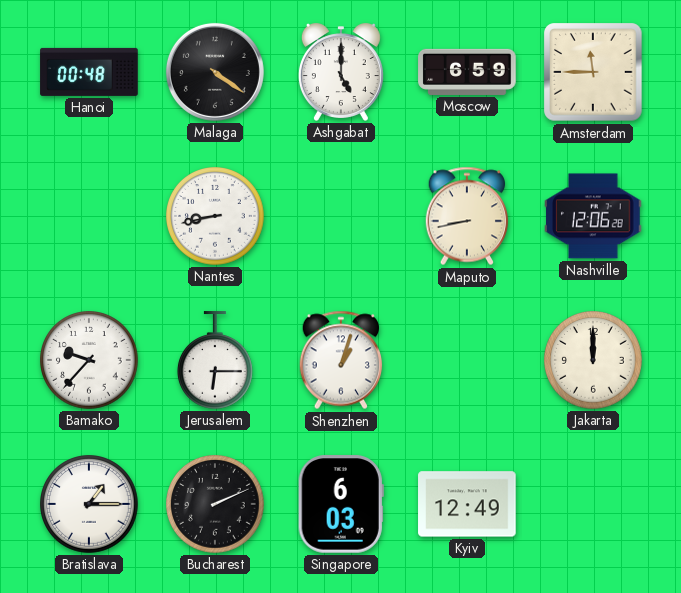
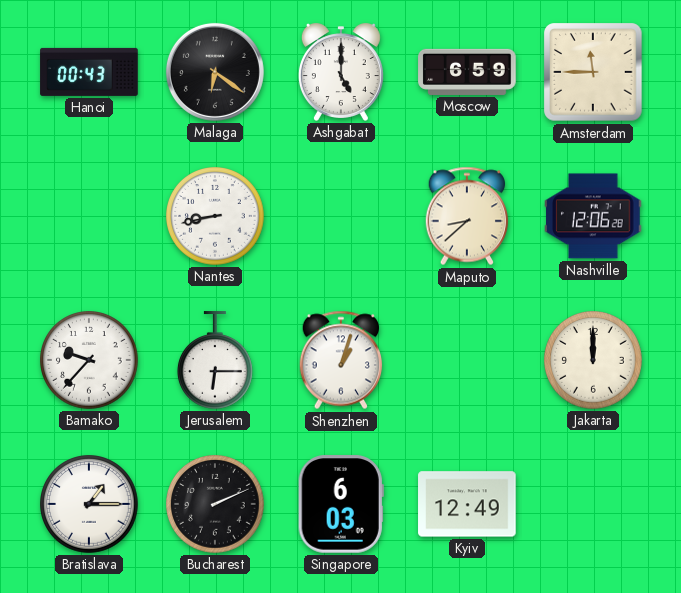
Hanoi: 00:48 -> 00:43 (89, 72)
Malaga: 4:21 -> 6:21 (215, 72)
Maputo: 8:43 -> 8:38 (467, 216)
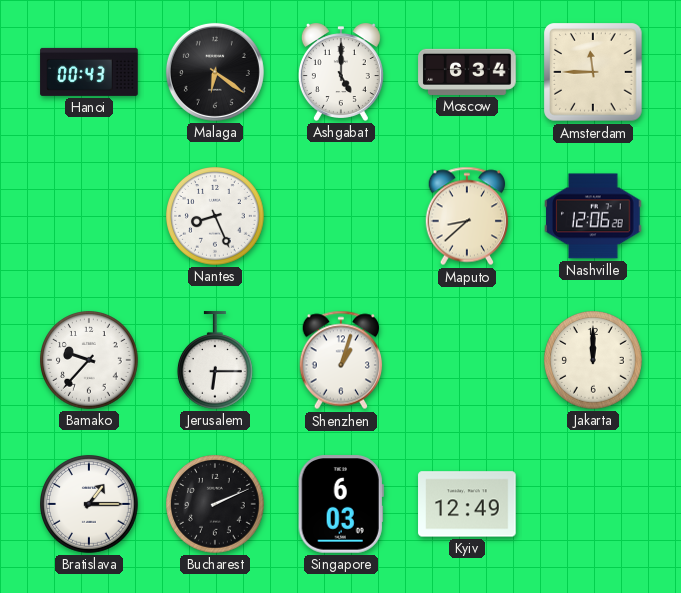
Moscow: 6:59 -> 6:34 (467, 72)
Nantes: 8:43 -> 8:26 (216, 217)
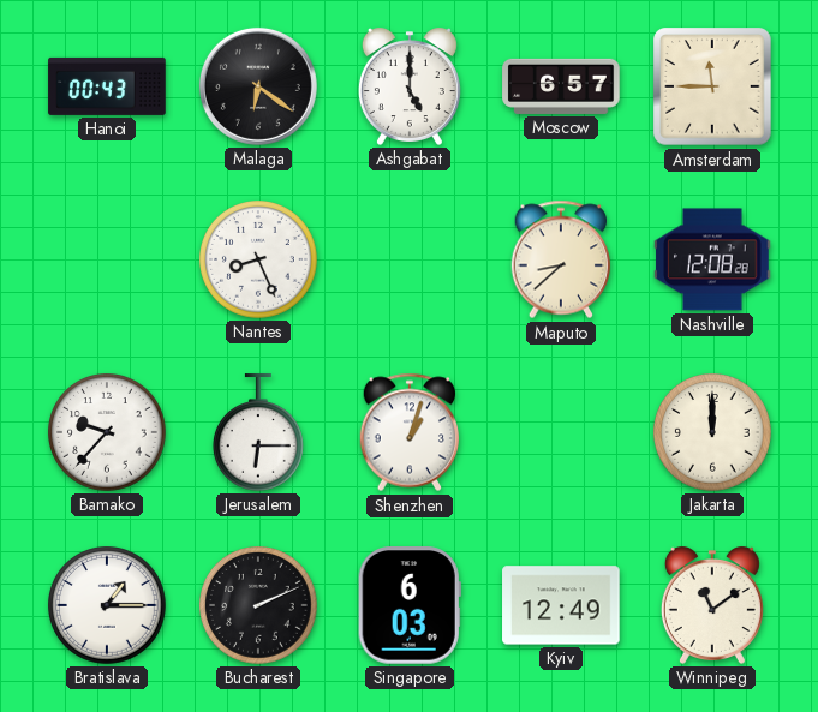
Moscow: 6:34 -> 6:57 (561, 86)
Nashville: 12:06 -> 12:08 (712, 259)
Winnipeg: none -> 11:09 (712, 605)
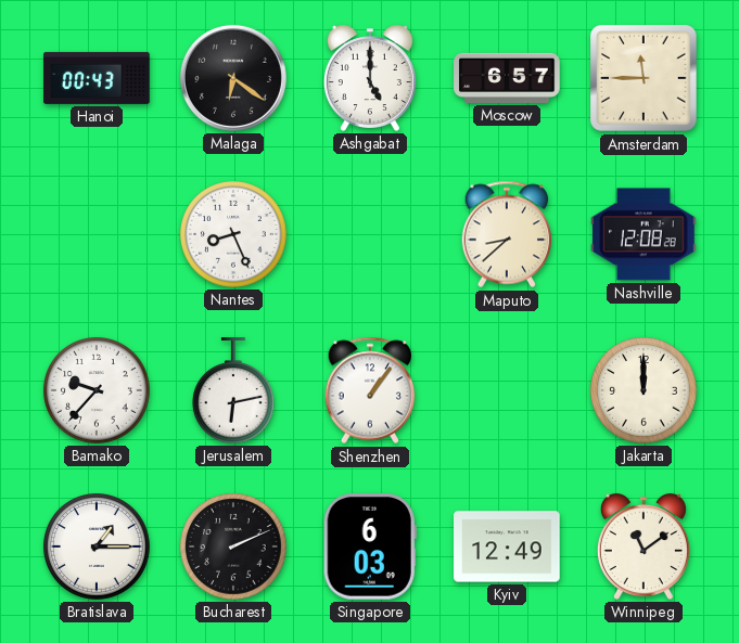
Jerusalem: 6:15 -> 6:13 (233, 390)
Shenzhen: 1:03 -> 1:06 (370, 390)
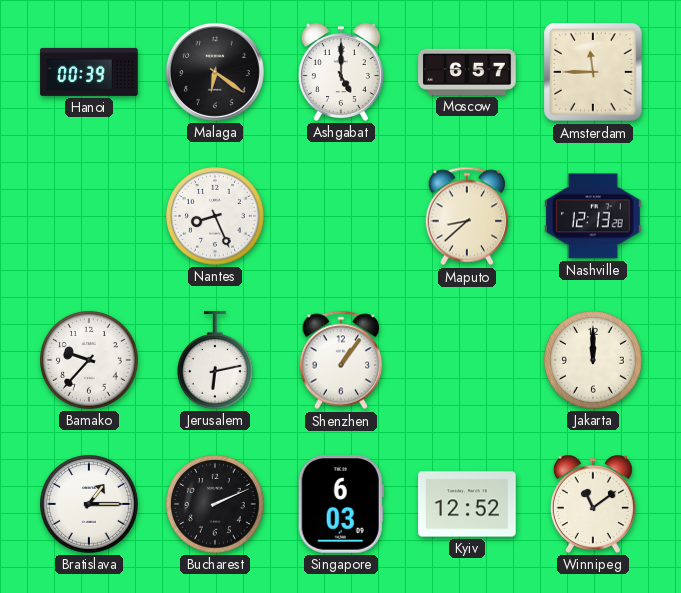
Hanoi: 00:43 -> 00:39 (89, 72)
Nashville: 12:08 -> 12:13 (593, 216)
Kyiv: 12:49 -> 12:52 (467, 504)
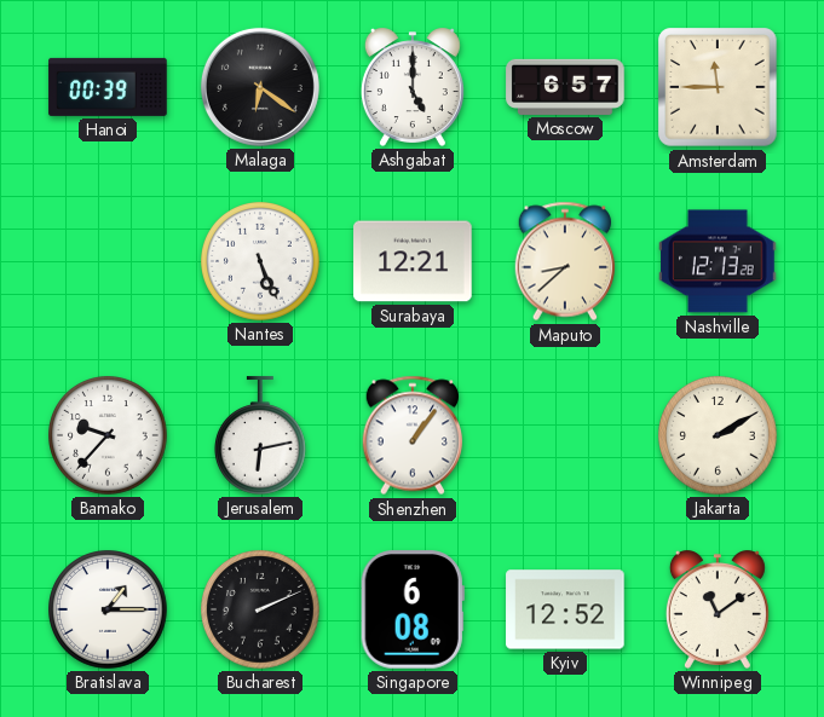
Nantes: 8:26 -> 5:26 (261, 262)
Surabaya: none -> 12:21 (413, 261)
Jakarta: 12:00 -> 2:10 (719, 436)
Singapore: 6:03 -> 6:08 (413, 609)
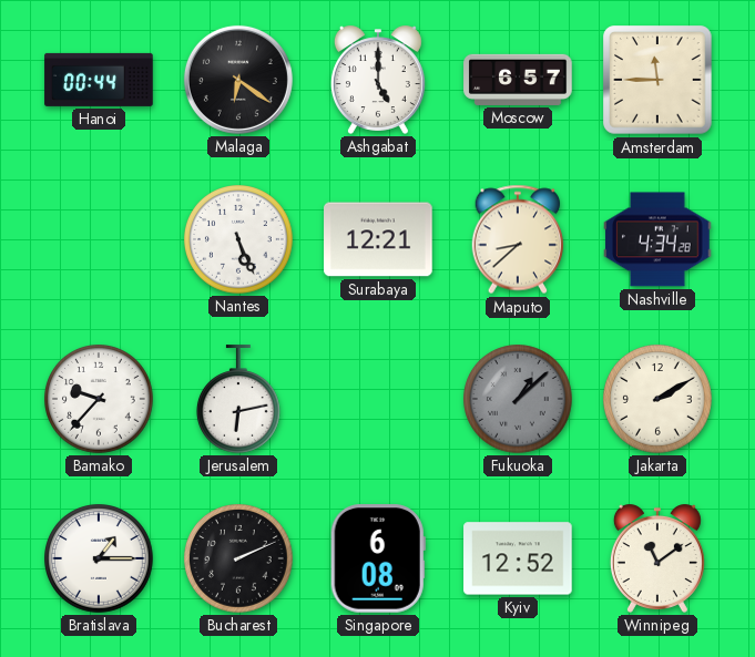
Hanoi: 00:39 -> 00:44 (99, 80)
Nashville: 12:13 -> 4:34 (657, 239)
Shenzhen: 1:06 -> none (413, 435)
Fukuoka: none -> 1:08 (519, 400)
